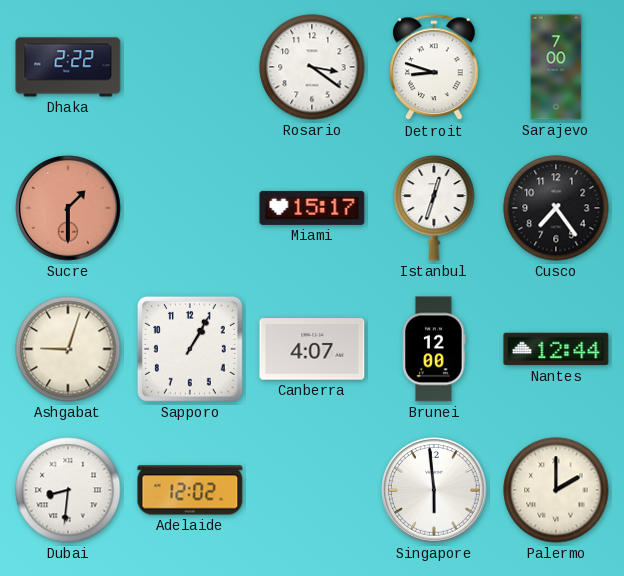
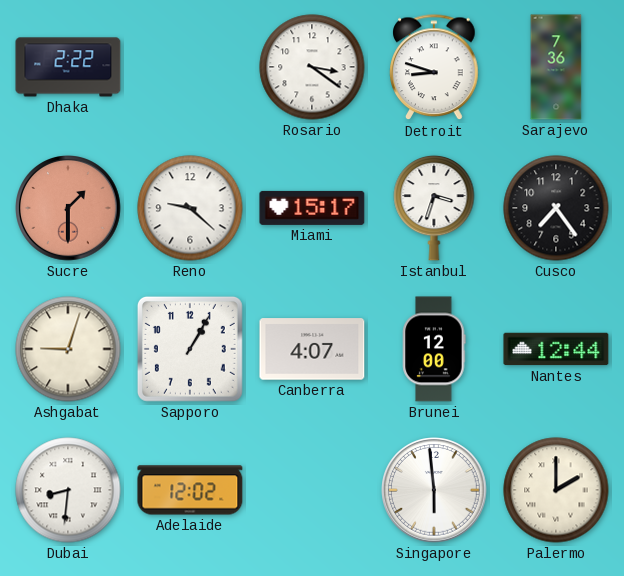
Sarajevo: 7:00 -> 7:36 (556, 67)
Reno: none -> 9:22 (190, 208)
Istanbul: 12:33 -> 3:33 (434, 208)
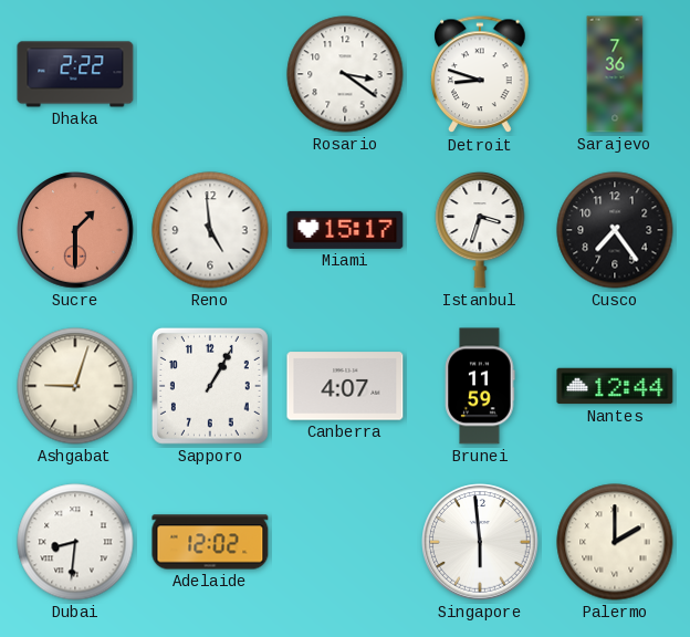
Reno: 9:22 -> 4:59 (210, 230)
Brunei: 12:00 -> 11:59 (480, 386)
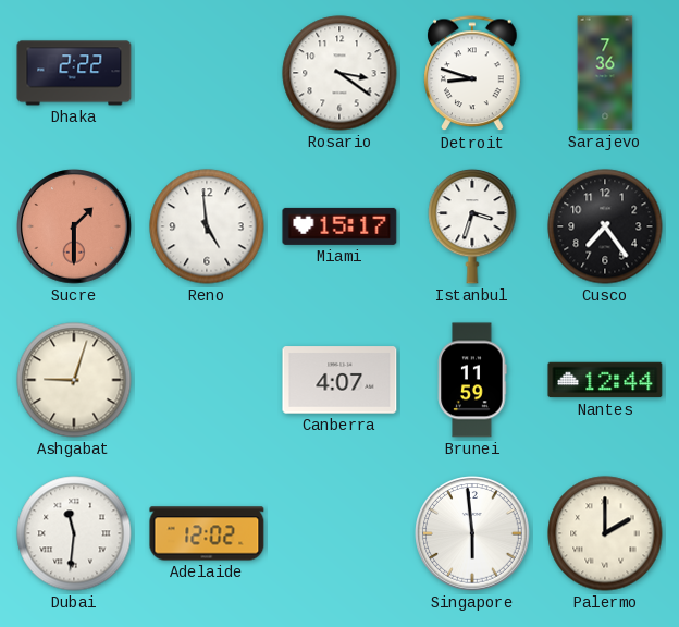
Sapporo: 1:05 -> none (210, 386)
Dubai: 8:31 -> 11:31 (74, 533)
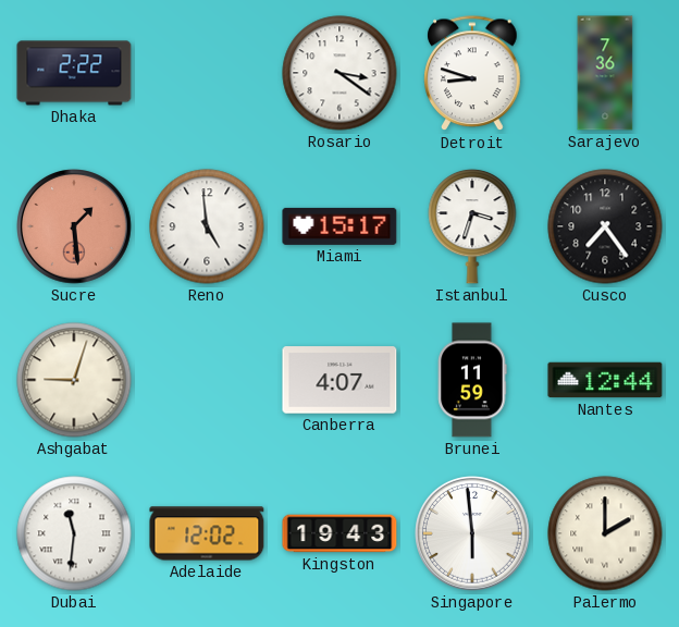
Sucre: 1:30 -> 1:29 (74, 226)
Kingston: none -> 19:43 (339, 533)
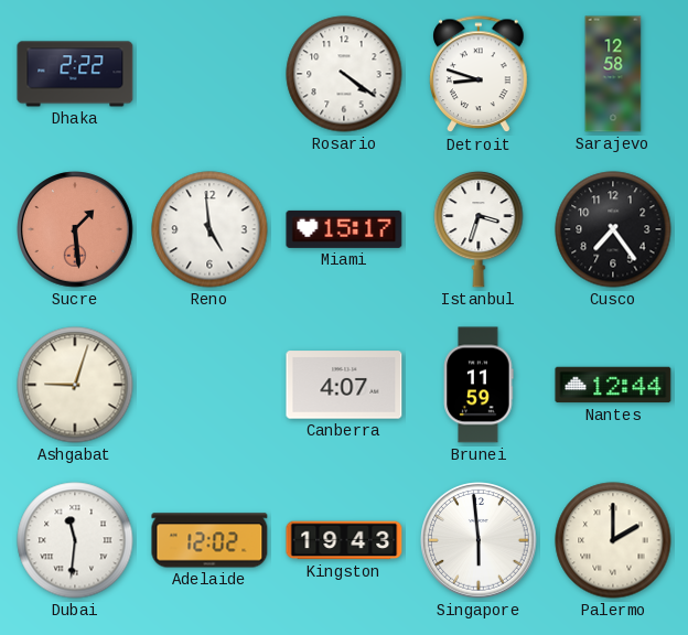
Rosario: 3:21 -> 4:21 (344, 74)
Sarajevo: 7:36 -> 12:58 (613, 74)
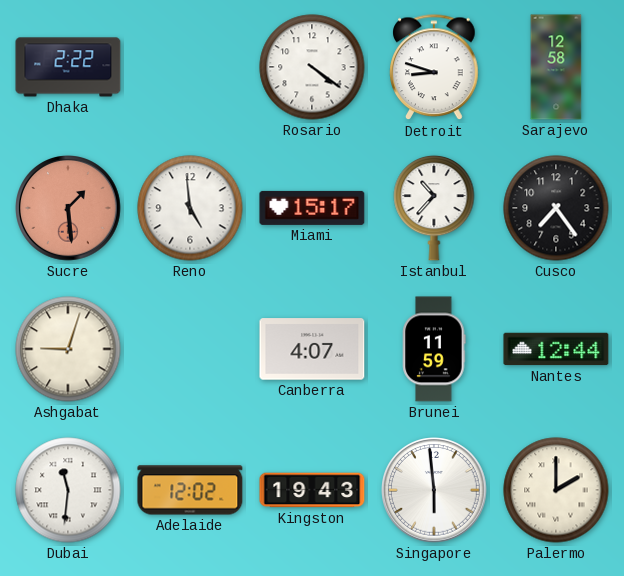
Istanbul: 3:33 -> 10:37 (434, 208)
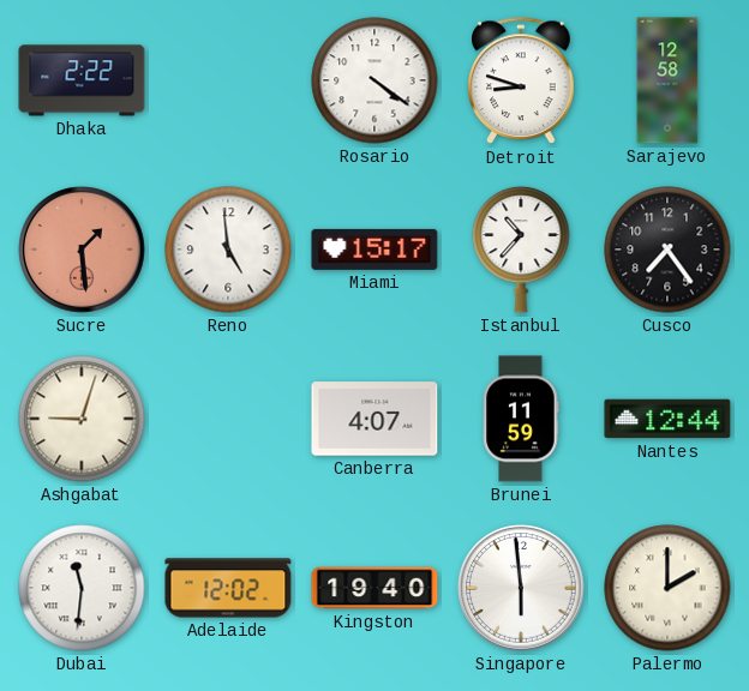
Kingston: 19:43 -> 19:40 (374, 588)
